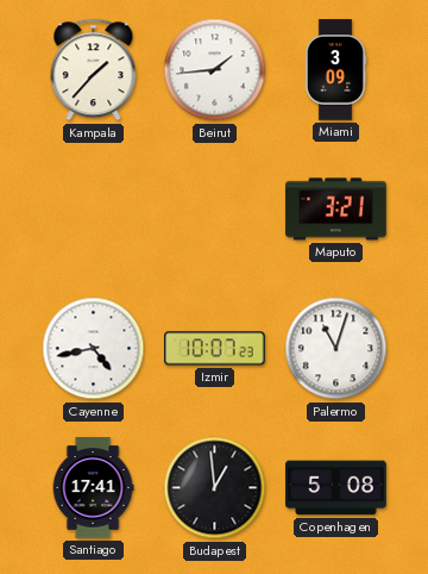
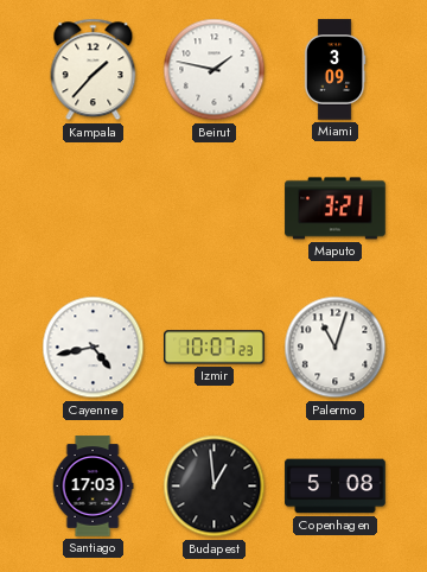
Beirut: 1:44 -> 1:47 (215, 70)
Santiago: 17:41 -> 17:03 (93, 487)
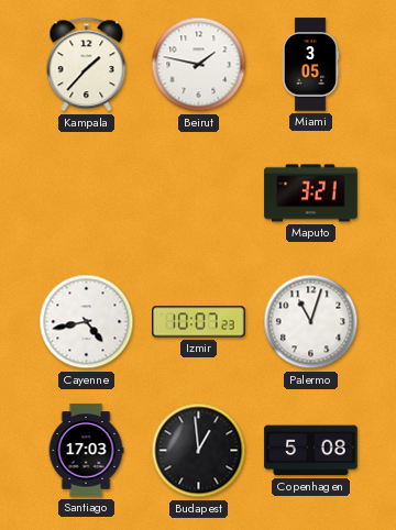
Miami: 3:09 -> 3:05 (310, 65)
